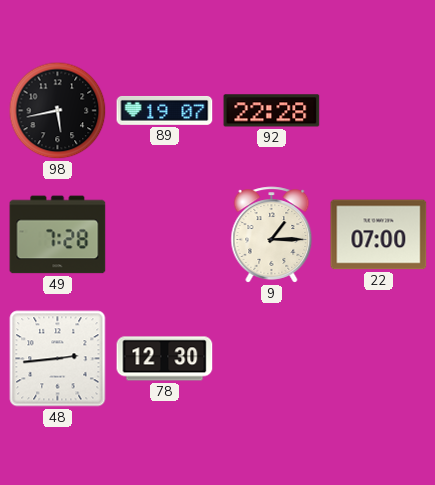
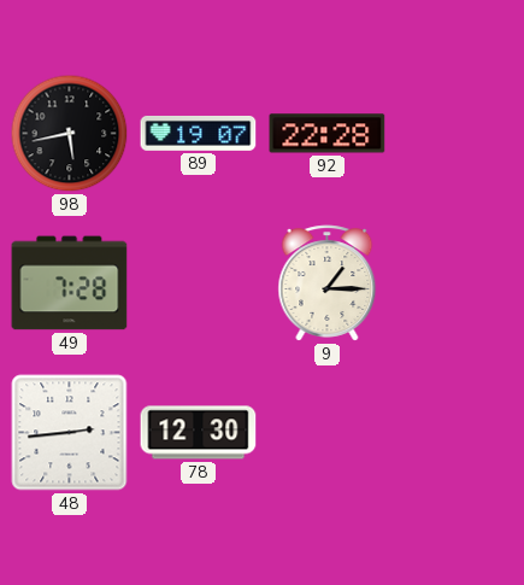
22: 07:00 -> none (379, 235)
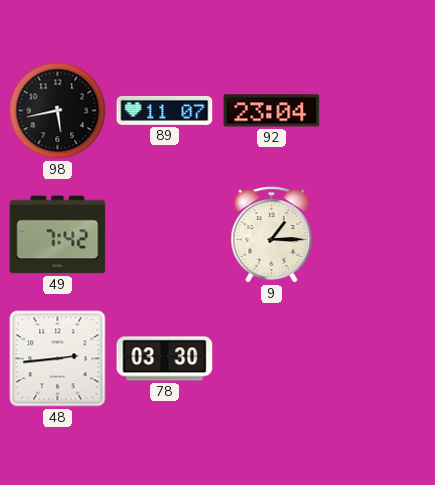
89: 19:07 -> 11:07 (165, 110)
92: 22:28 -> 23:04 (272, 111)
49: 7:28 -> 7:42 (58, 235)
78: 12:30 -> 03:30 (165, 359)
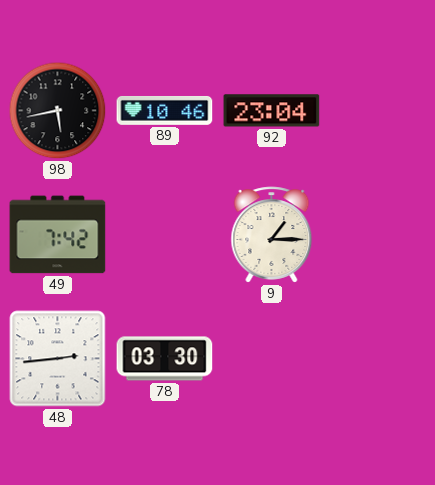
89: 11:07 -> 10:46 (165, 110)
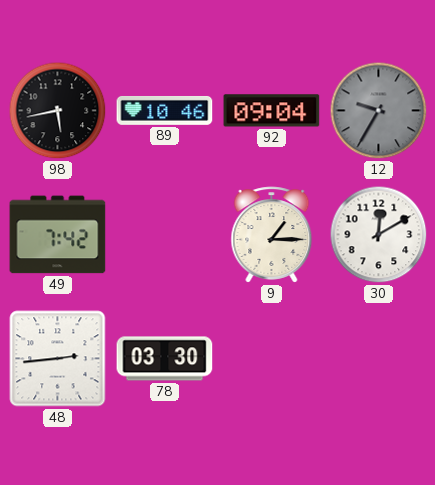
92: 23:04 -> 09:04 (272, 111)
12: none -> 9:35 (379, 111)
30: none -> 12:10 (379, 235)
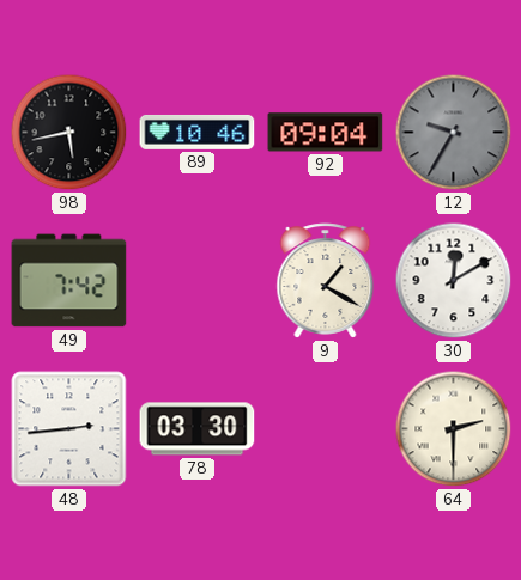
9: 1:15 -> 1:20 (326, 281)
64: none -> 2:30 (454, 429)
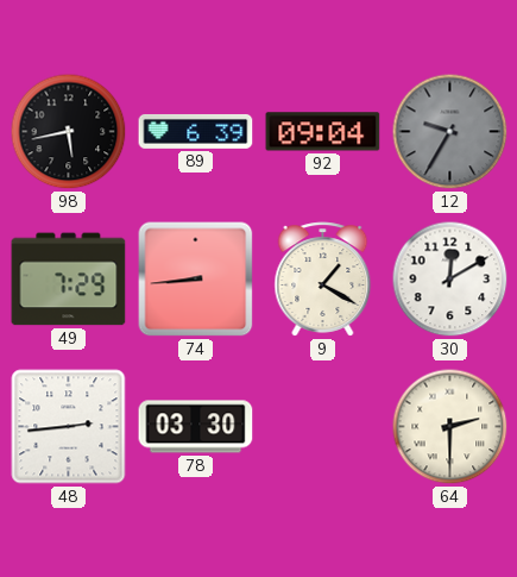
89: 10:46 -> 6:39 (196, 131)
49: 7:42 -> 7:29 (69, 280)
74: none -> 8:44 (196, 280)
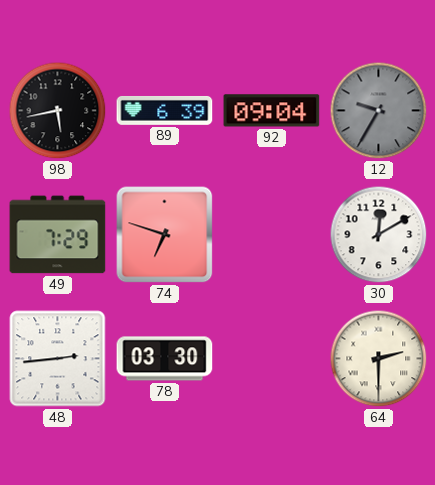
74: 8:44 -> 6:48 (165, 235)
9: 1:20 -> none (323, 280)
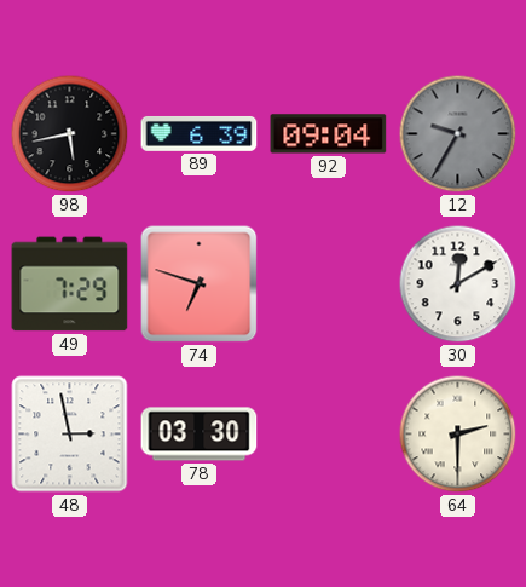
48: 2:44 -> 2:58 (70, 435)
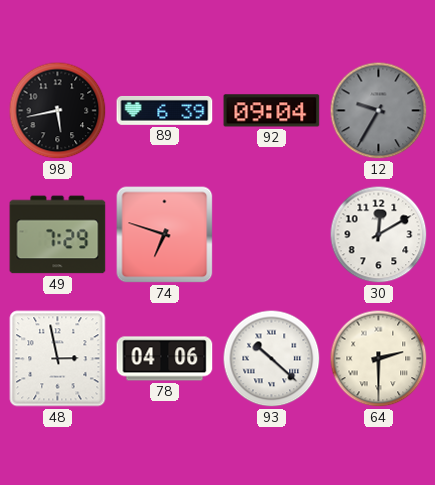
78: 03:30 -> 04:06 (165, 359)
93: none -> 10:22 (272, 359)
